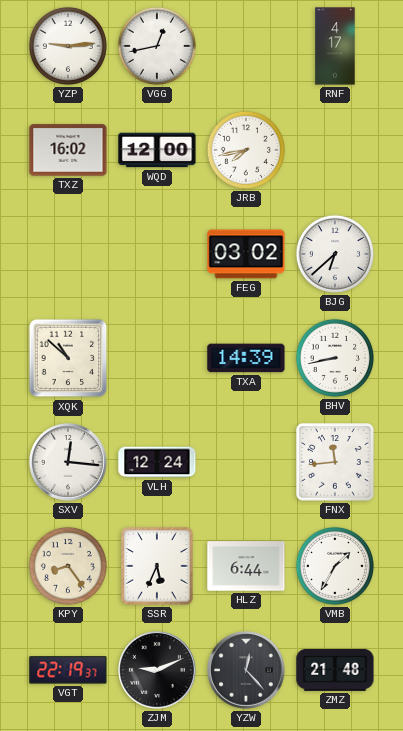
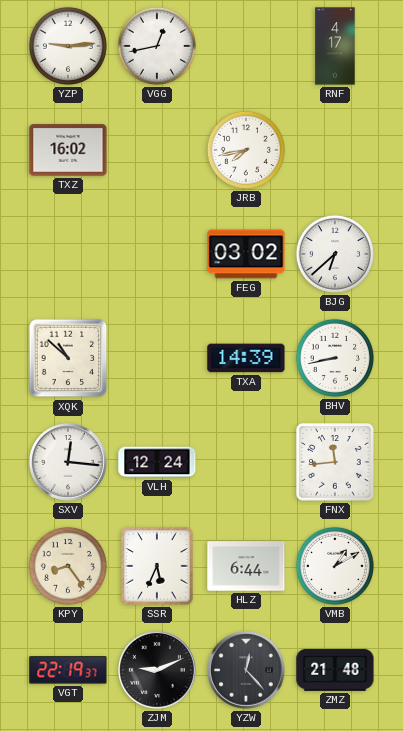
WQD: 12:00 -> none (157, 150)
VMB: 1:35 -> 1:10 (335, 566)
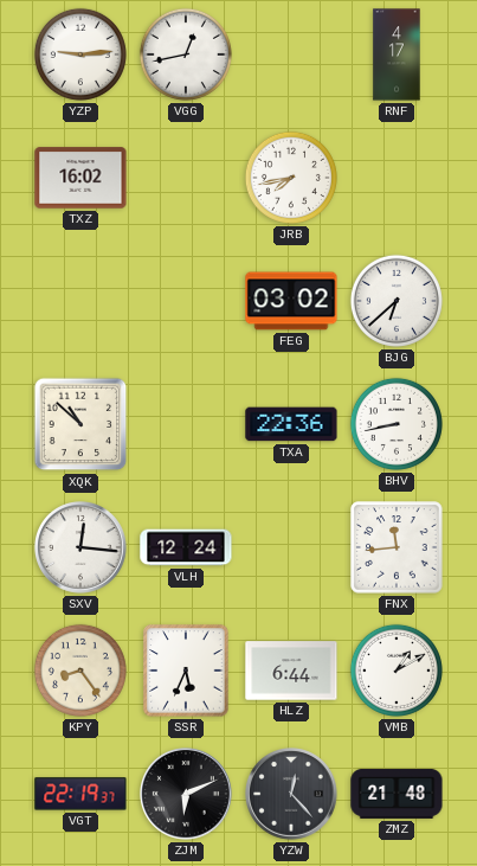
TXA: 14:39 -> 22:36 (291, 424)
ZJM: 9:11 -> 6:11 (187, 795)
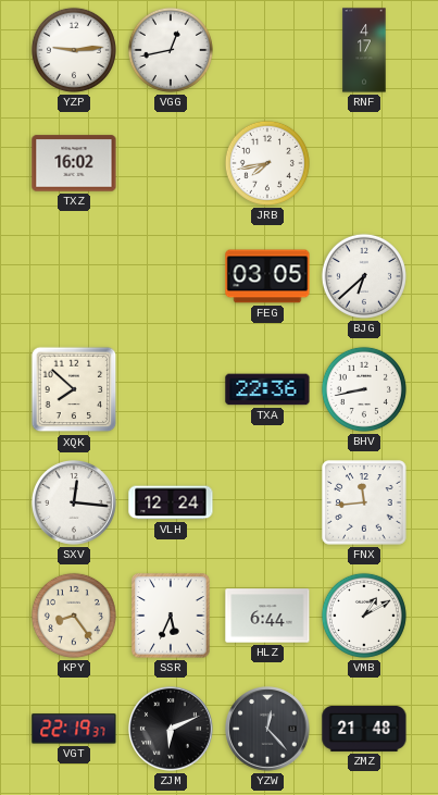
FEG: 03:02 -> 03:05 (267, 276)
XQK: 10:52 -> 7:52 (74, 389)
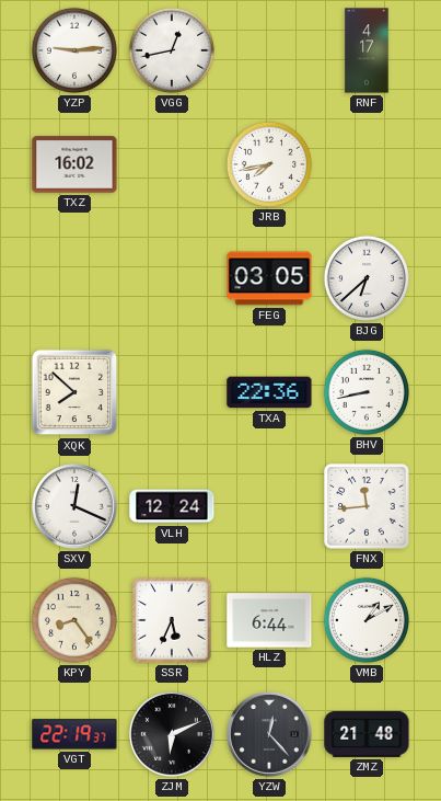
SXV: 12:16 -> 12:19 (76, 507)
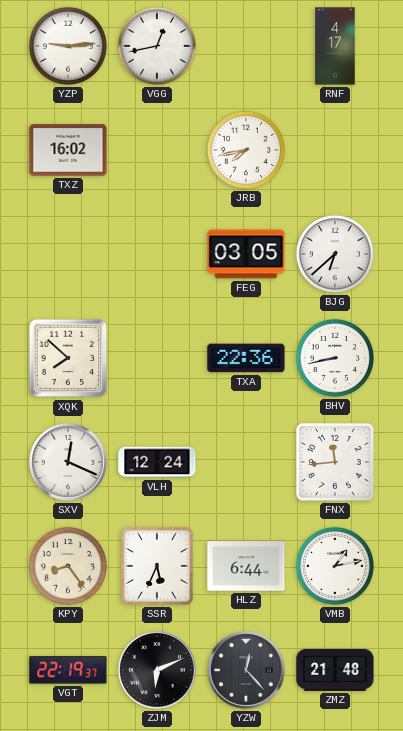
VMB: 1:10 -> 1:13 (335, 566)
